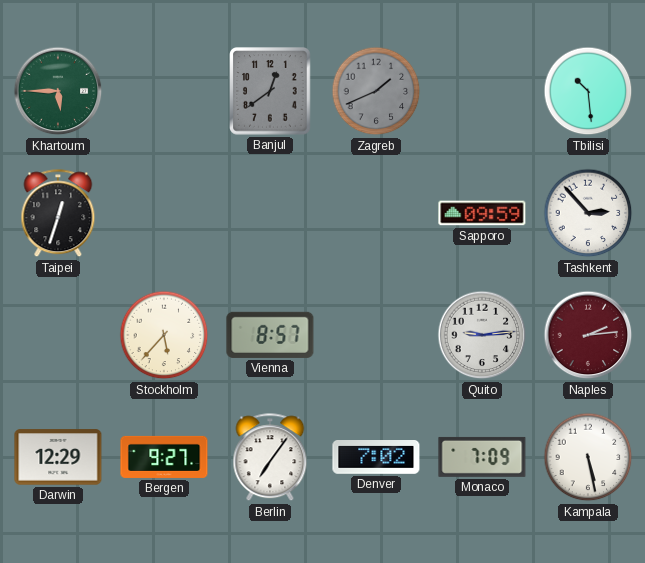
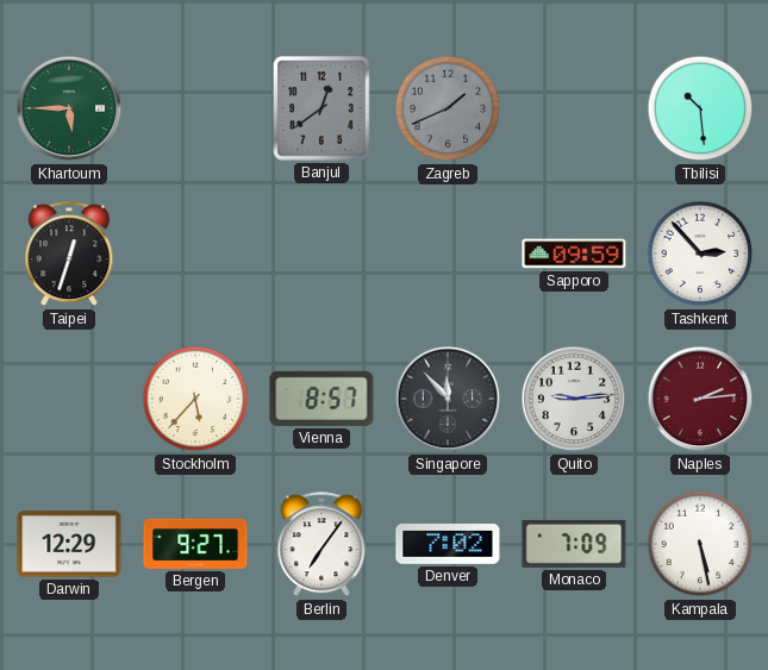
Singapore: none -> 11:53 (448, 399)
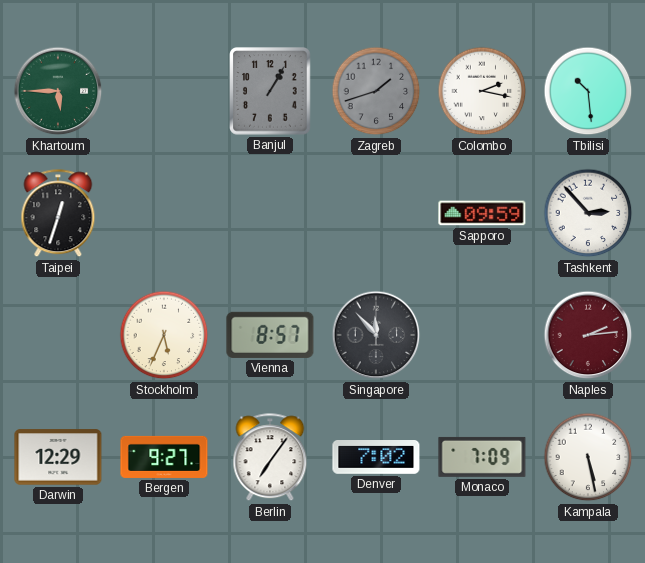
Banjul: 12:39 -> 1:05 (270, 91)
Zagreb: 1:41 -> 1:42 (376, 91)
Colombo: none -> 2:17 (482, 91)
Stockholm: 5:37 -> 5:34 (164, 335)
Quito: 9:14 -> none (574, 399)
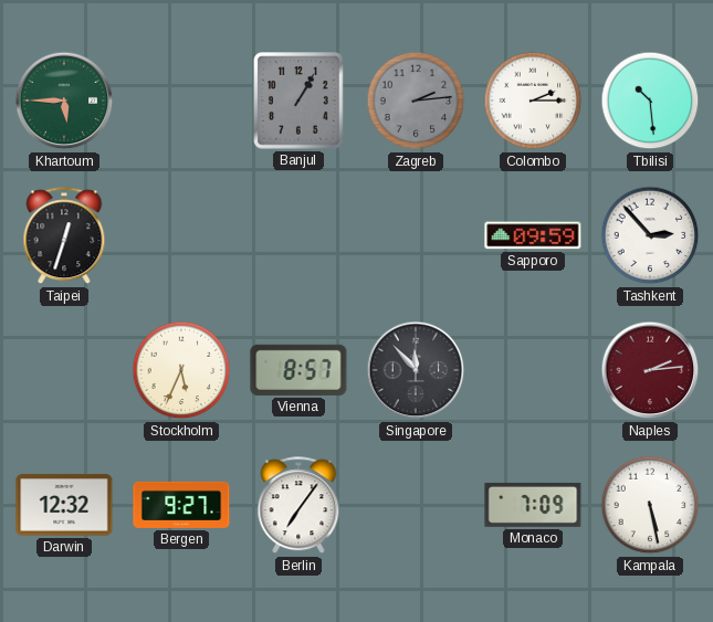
Zagreb: 1:42 -> 2:14 (416, 101)
Colombo: 2:17 -> 2:15 (533, 101)
Darwin: 12:29 -> 12:32 (64, 505)
Denver: 7:02 -> none (376, 458)
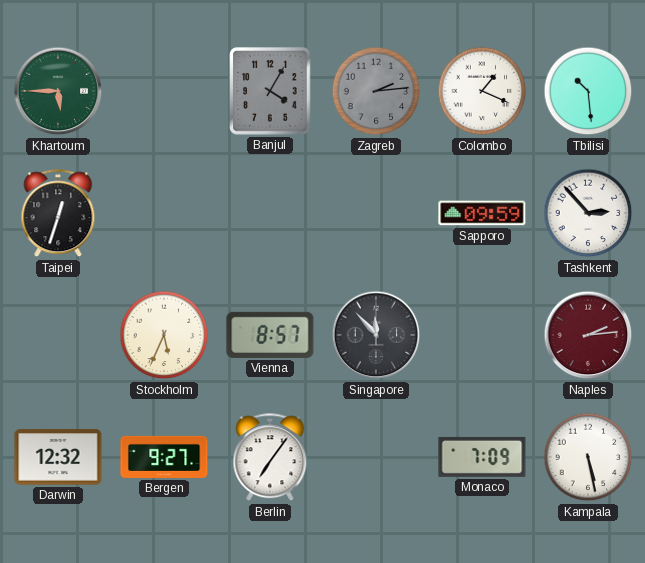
Banjul: 1:05 -> 4:05 (270, 91)
Colombo: 2:15 -> 1:19 (482, 91)
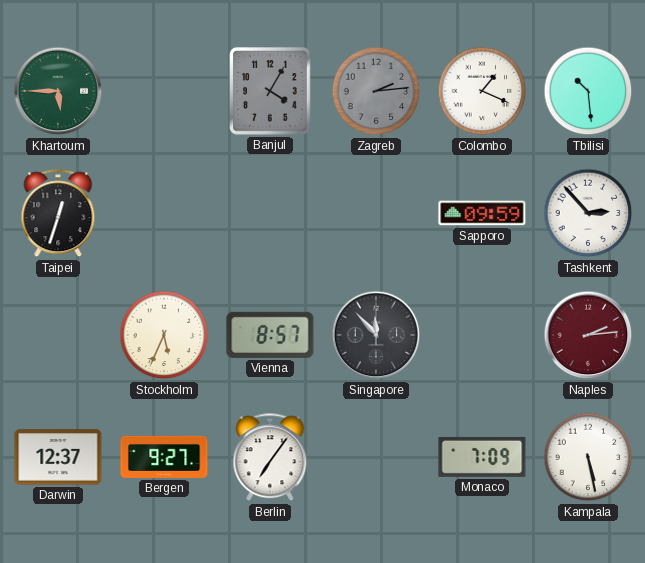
Darwin: 12:32 -> 12:37 (58, 457)
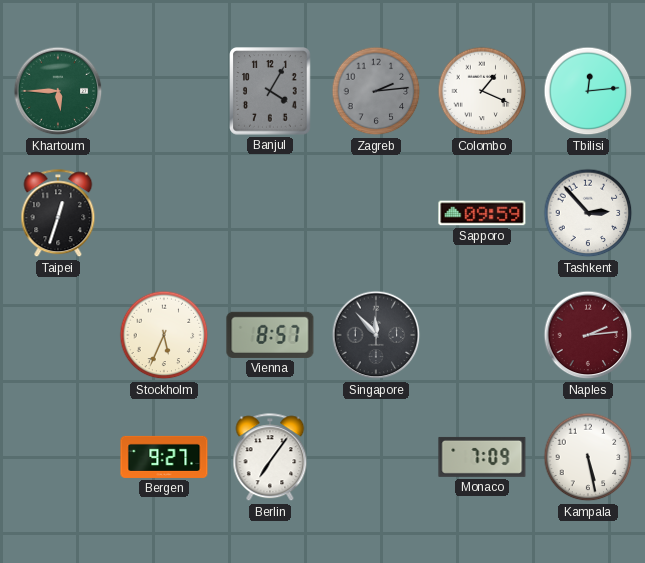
Tbilisi: 10:29 -> 12:14 (588, 91)
Darwin: 12:37 -> none (58, 457)
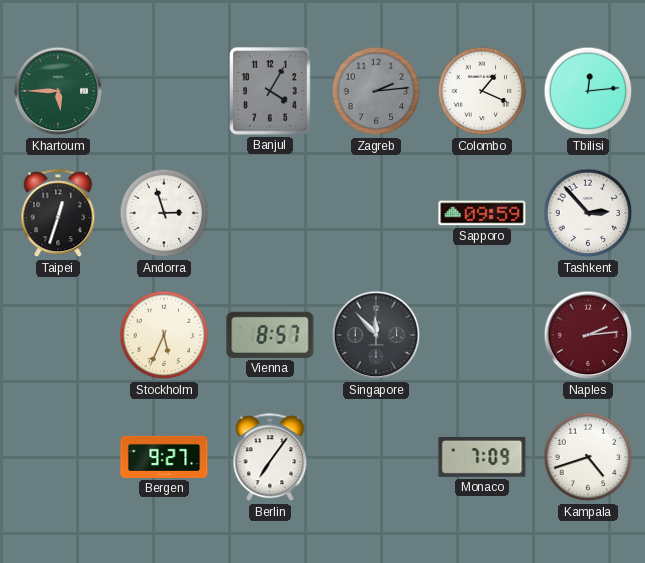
Andorra: none -> 2:57 (164, 213)
Kampala: 5:28 -> 4:42 (588, 457)
